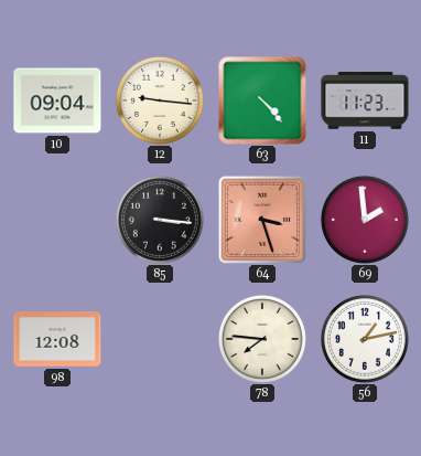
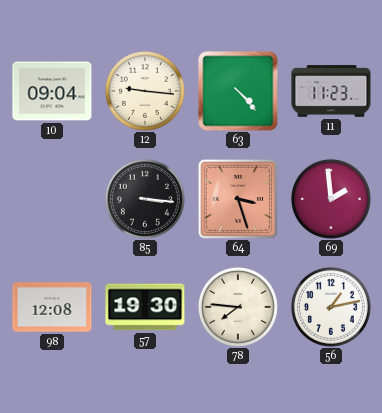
57: none -> 19:30 (145, 307)
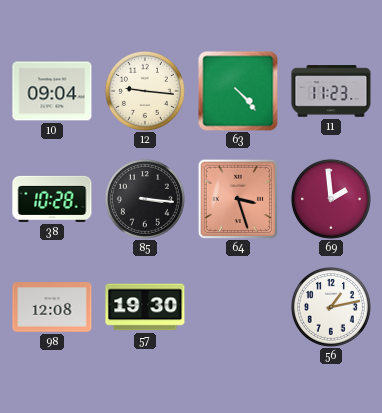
38: none -> 10:28 (52, 199)
78: 7:46 -> none (238, 307)
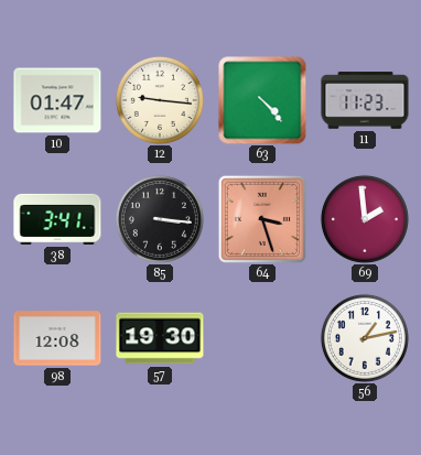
10: 09:04 -> 01:47 (57, 100)
38: 10:28 -> 3:41 (57, 219)
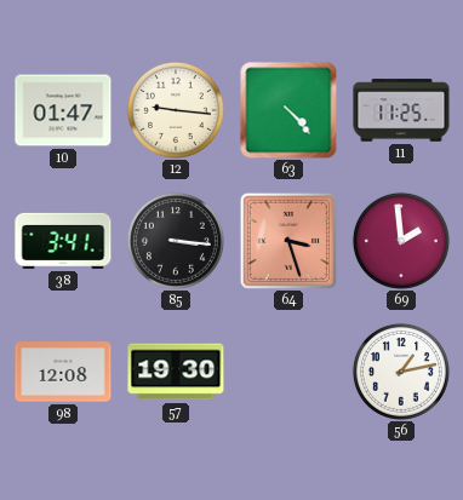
11: 11:23 -> 11:25 (401, 110)
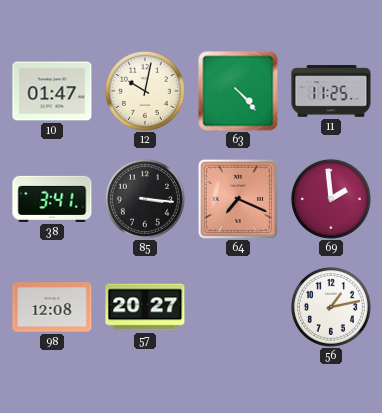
12: 9:16 -> 10:02 (145, 91)
64: 3:27 -> 7:19 (238, 199)
57: 19:30 -> 20:27 (145, 307)
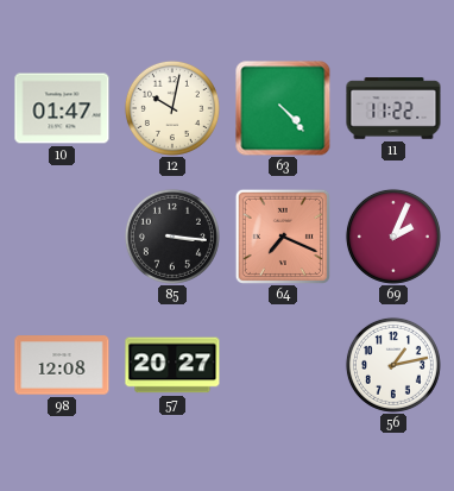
11: 11:25 -> 11:22 (393, 108)
38: 3:41 -> none (52, 199)
69: 1:59 -> 2:04 (393, 237)
